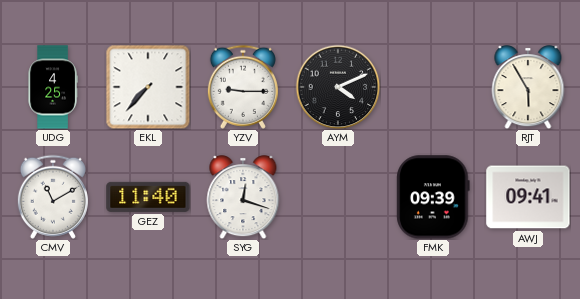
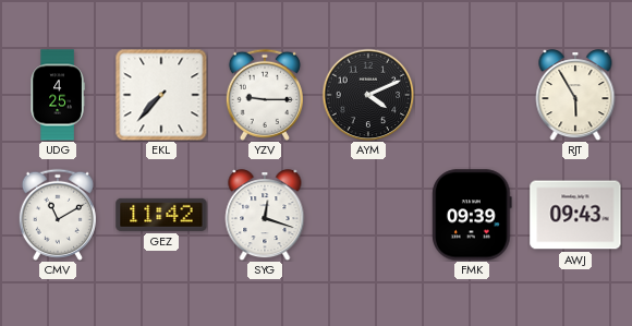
GEZ: 11:40 -> 11:42 (161, 215)
AWJ: 09:41 -> 09:43 (575, 215)
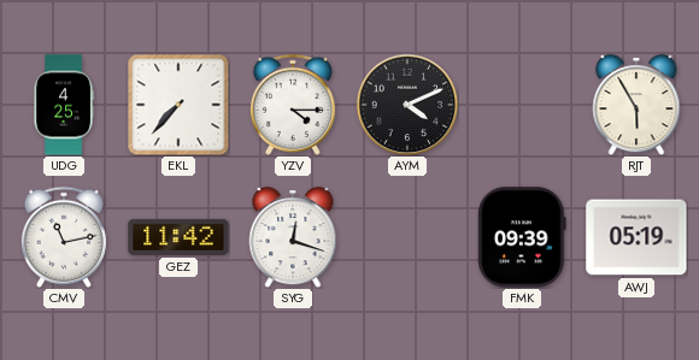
YZV: 9:15 -> 4:15 (293, 105)
CMV: 11:10 -> 11:13 (64, 237)
AWJ: 09:43 -> 05:19 (636, 237)
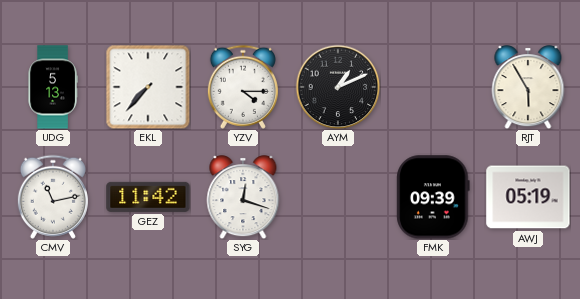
UDG: 4:25 -> 5:13 (53, 87)
AYM: 4:11 -> 1:11 (338, 87)
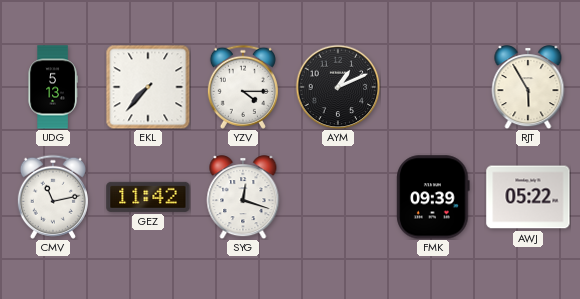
AWJ: 05:19 -> 05:22 (528, 197)
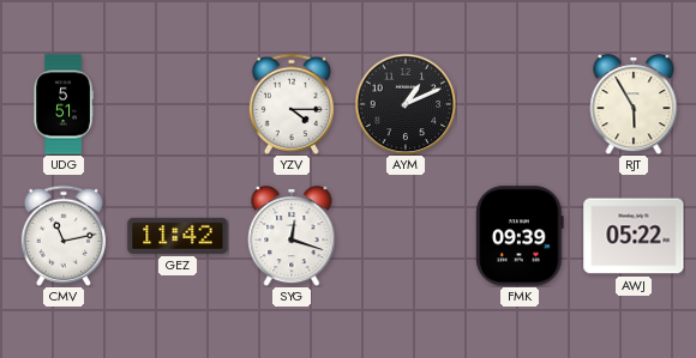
UDG: 5:13 -> 5:51 (64, 104)
EKL: 7:37 -> none (148, 87)
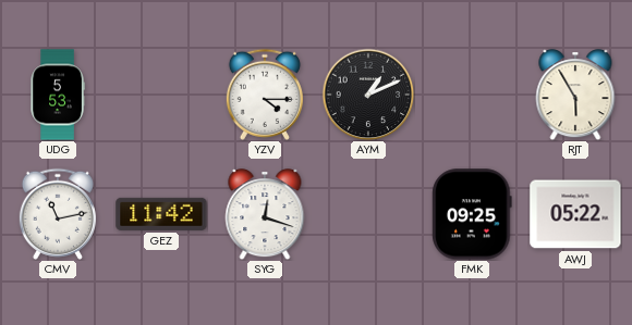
UDG: 5:51 -> 5:53 (58, 95)
FMK: 09:39 -> 09:25 (472, 214)
